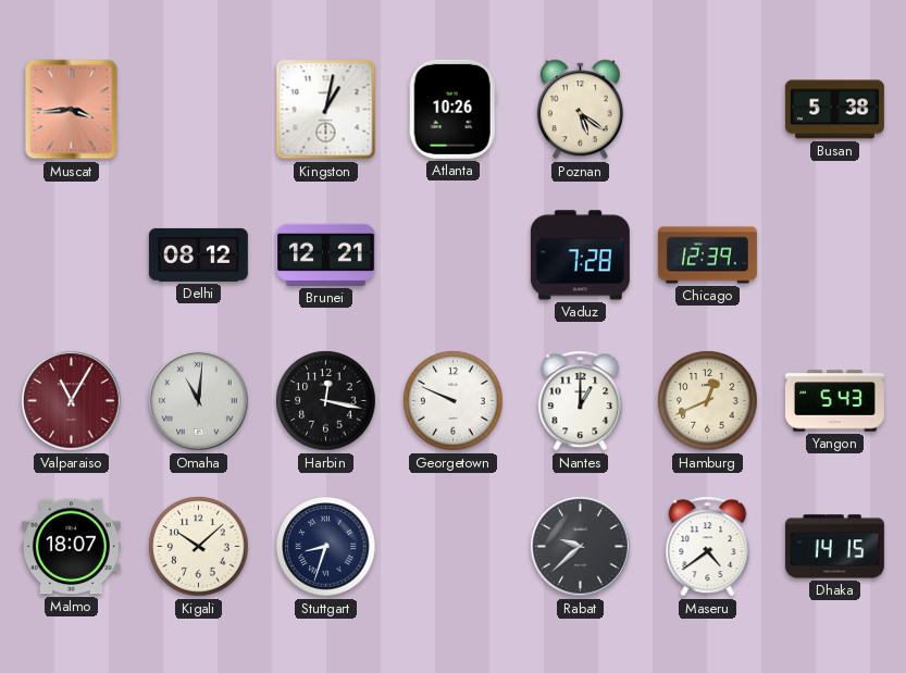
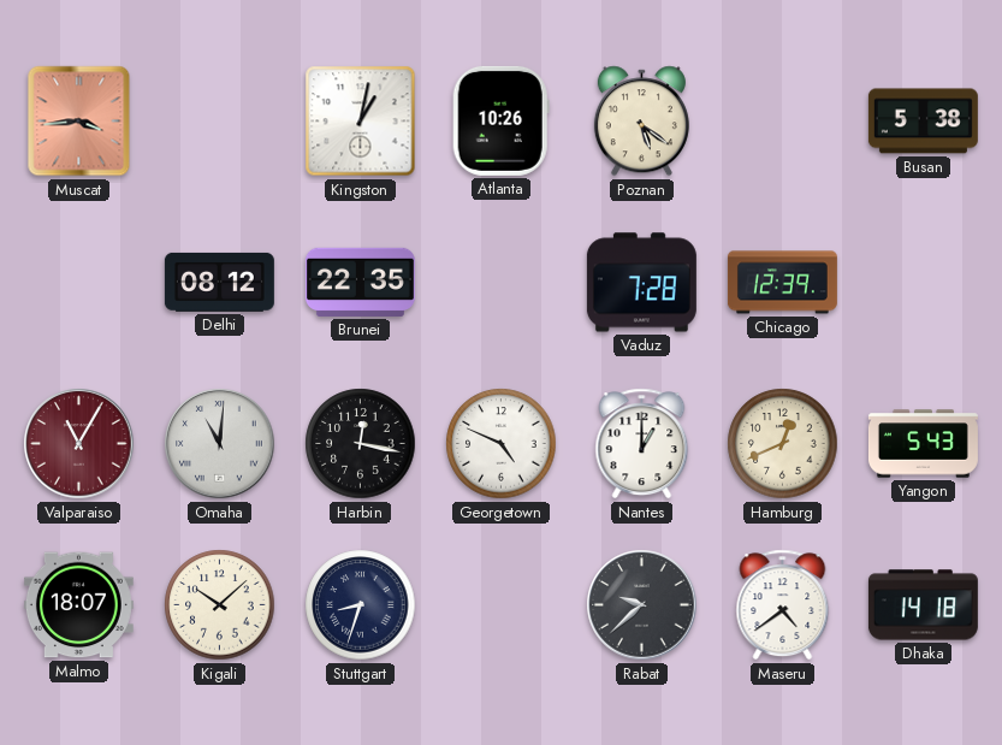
Brunei: 12:21 -> 22:35 (360, 282)
Georgetown: 9:49 -> 4:49 (502, 444)
Dhaka: 14:15 -> 14:18 (923, 605)
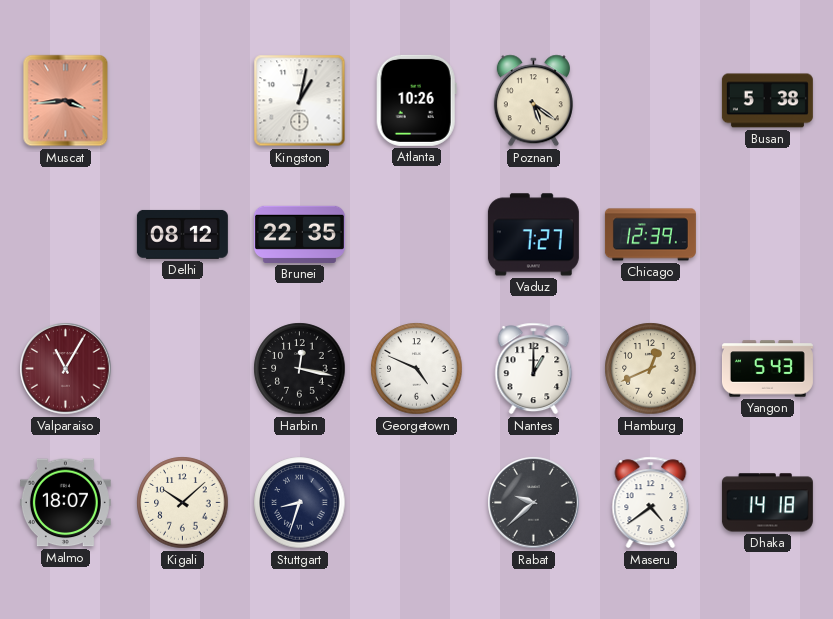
Vaduz: 7:28 -> 7:27 (533, 235)
Omaha: 11:01 -> none (220, 444)
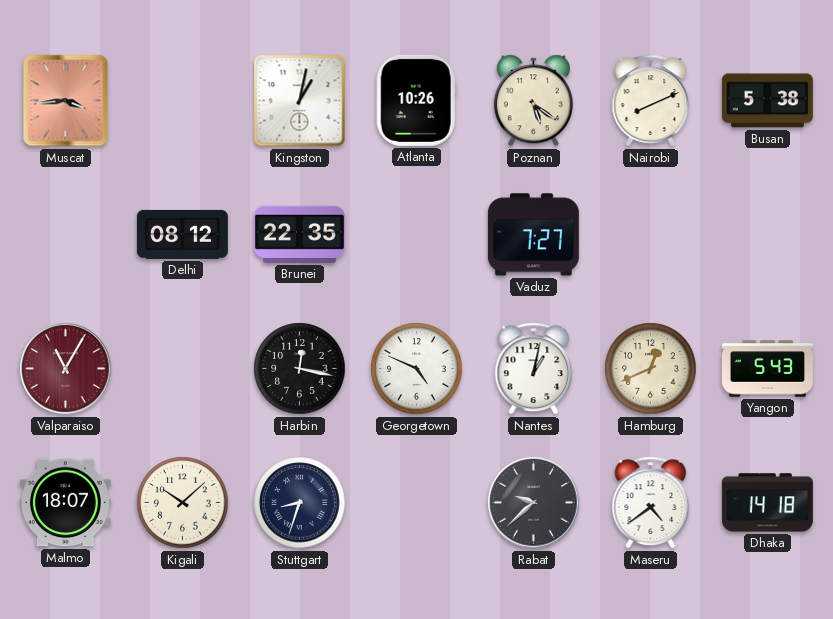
Nairobi: none -> 8:11 (651, 101)
Chicago: 12:39 -> none (650, 235)
Nantes: 1:00 -> 1:02 (534, 369)
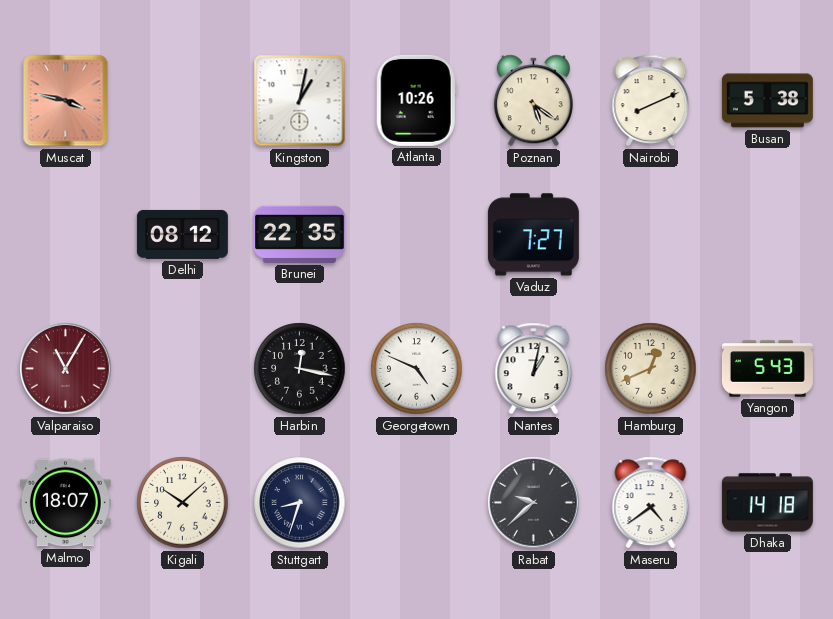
Muscat: 3:44 -> 3:47 (66, 101)
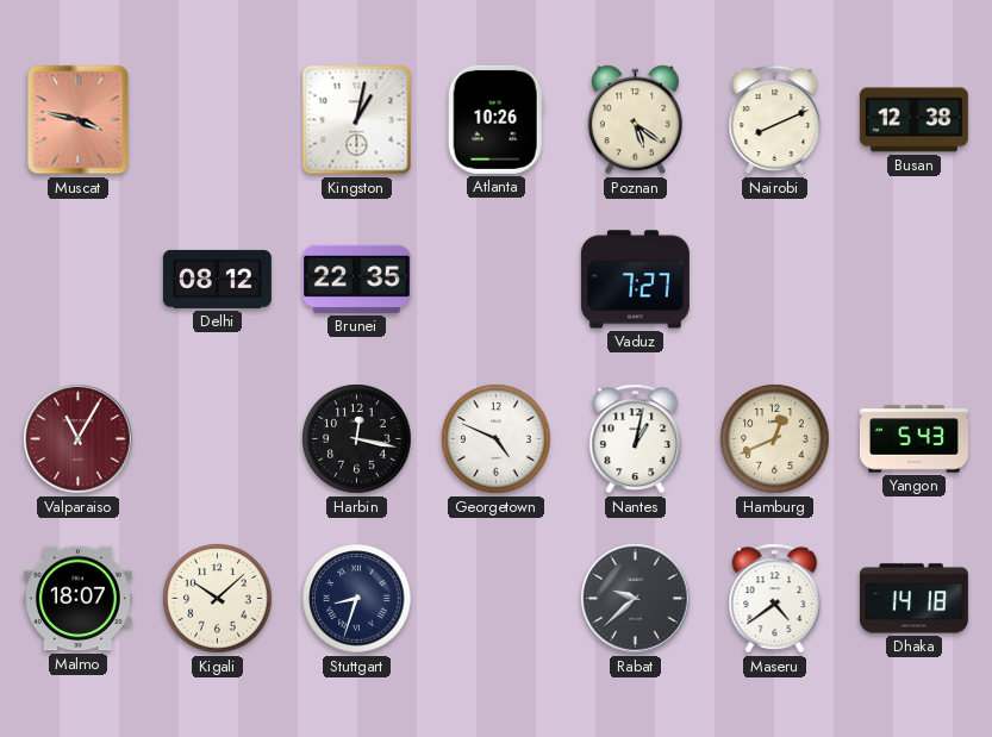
Busan: 5:38 -> 12:38 (913, 120)
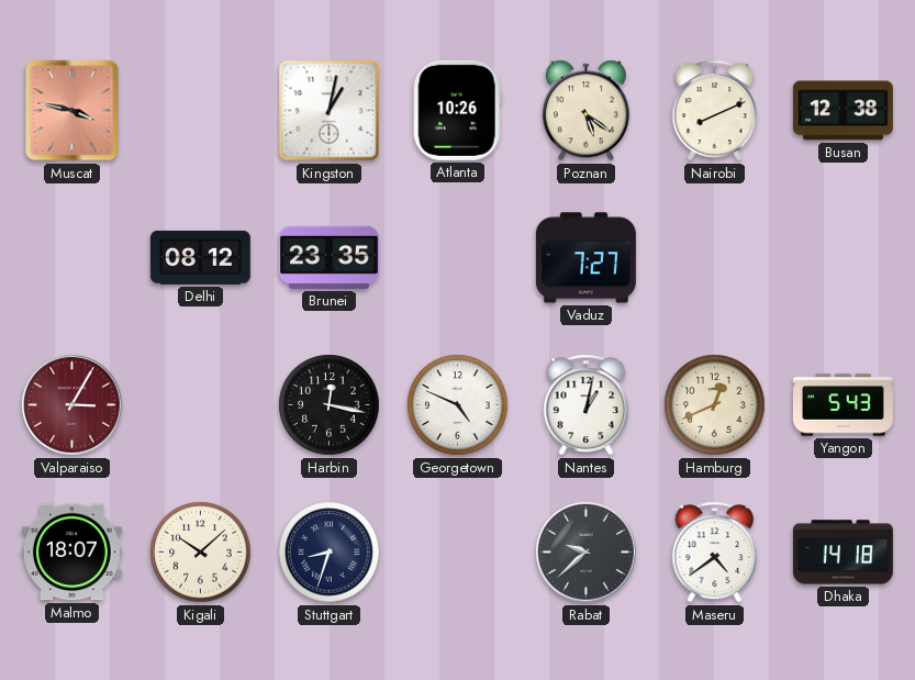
Brunei: 22:35 -> 23:35 (328, 257)
Valparaiso: 11:05 -> 3:05 (72, 405)
